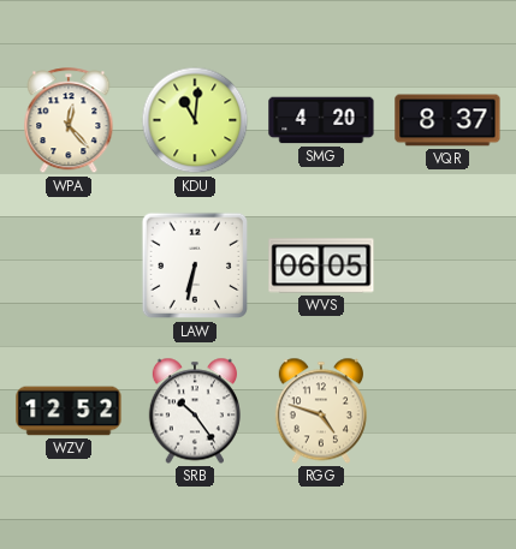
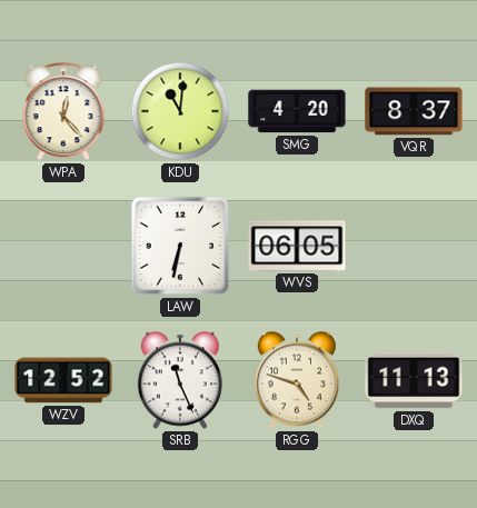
SRB: 10:24 -> 11:26 (180, 380)
DXQ: none -> 11:13 (414, 380)
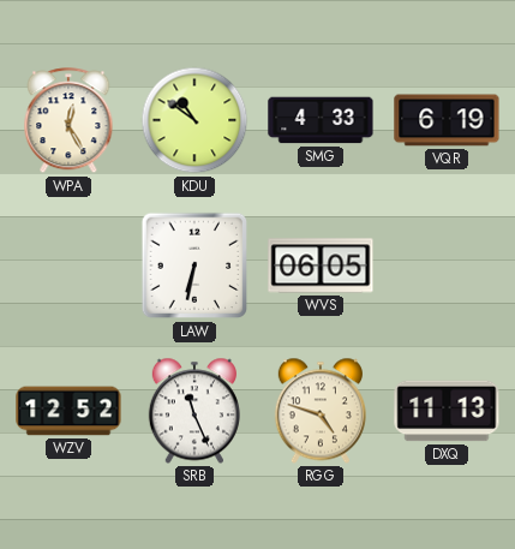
WPA: 12:23 -> 12:25 (68, 121)
KDU: 11:01 -> 10:51 (194, 120)
SMG: 4:20 -> 4:33 (321, 120)
VQR: 8:37 -> 6:19 (447, 120)
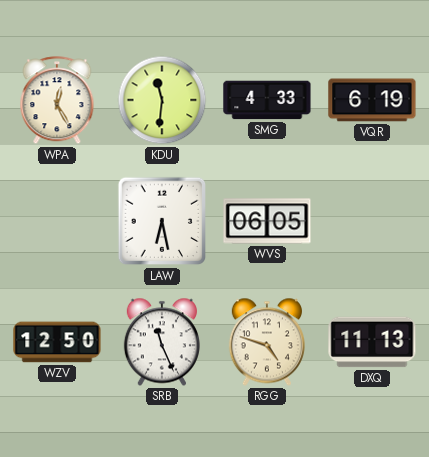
KDU: 10:51 -> 11:31 (162, 100)
LAW: 6:32 -> 6:28 (162, 221)
WZV: 12:52 -> 12:50 (57, 342)
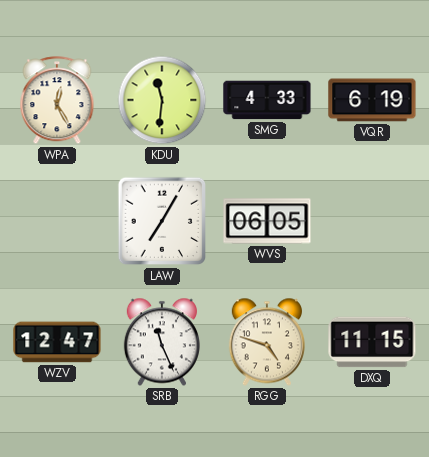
LAW: 6:28 -> 7:05 (162, 221)
WZV: 12:50 -> 12:47 (57, 342)
DXQ: 11:13 -> 11:15 (372, 342)
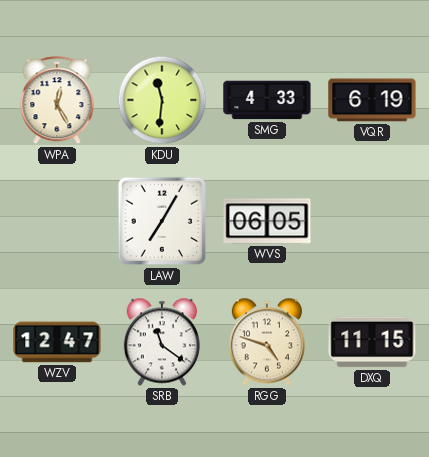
SRB: 11:26 -> 11:21 (162, 342)
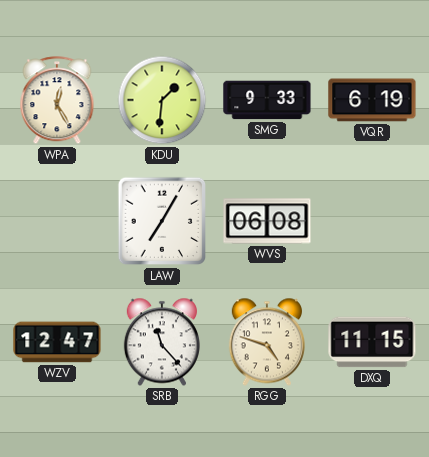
KDU: 11:31 -> 1:31 (162, 100)
SMG: 4:33 -> 9:33 (267, 100)
WVS: 06:05 -> 06:08 (267, 221)
SRB: 11:21 -> 11:23 (162, 342)
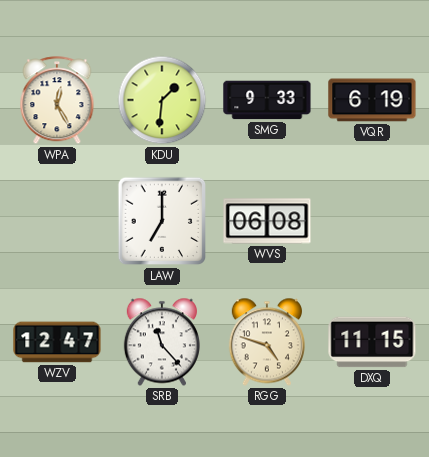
LAW: 7:05 -> 7:00 (162, 221)
